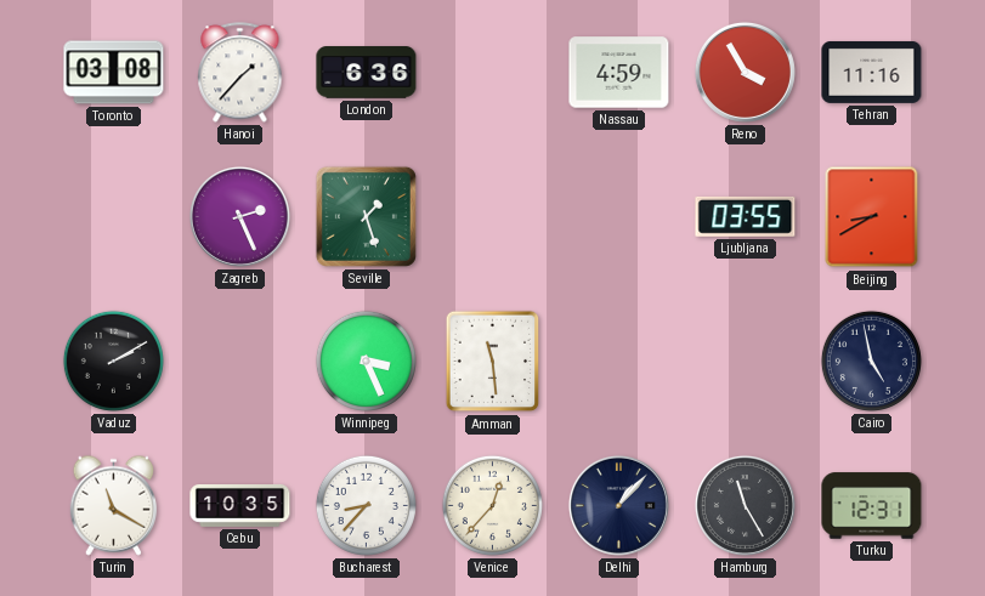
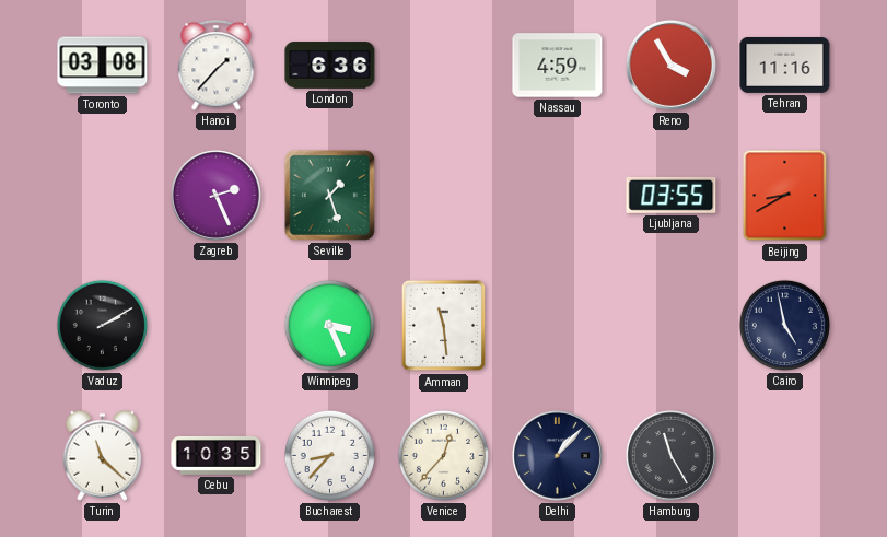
Turin: 11:20 -> 11:22 (103, 455)
Turku: 12:31 -> none (872, 506)
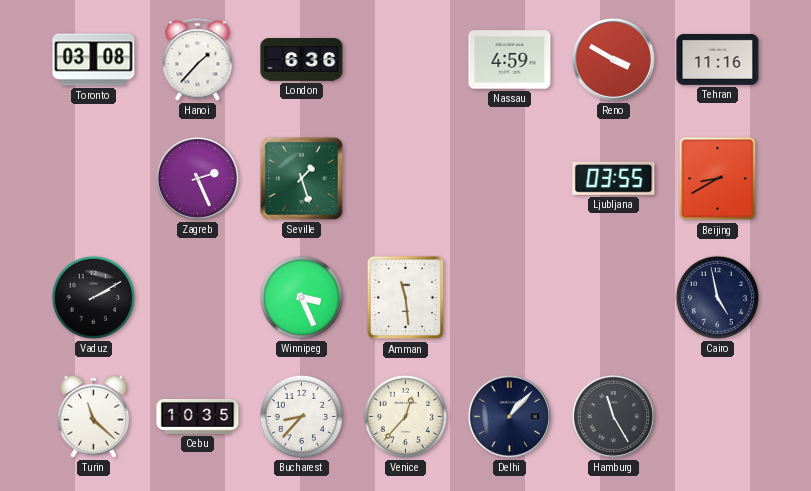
Reno: 3:55 -> 3:50 (613, 59)
